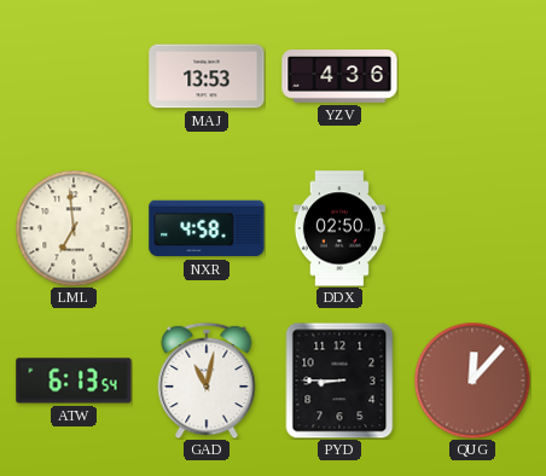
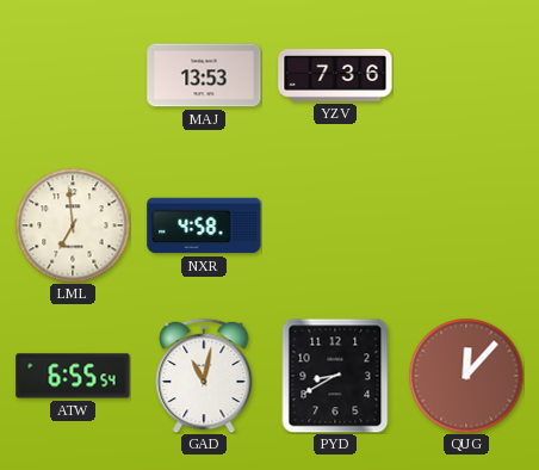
YZV: 4:36 -> 7:36 (335, 76)
DDX: 02:50 -> none (339, 228)
ATW: 6:13 -> 6:55 (73, 376)
PYD: 8:45 -> 8:40 (335, 376)
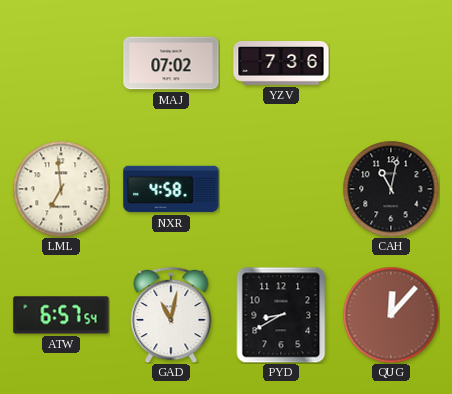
MAJ: 13:53 -> 07:02 (171, 63)
CAH: none -> 11:02 (391, 189)
ATW: 6:55 -> 6:57 (61, 315)
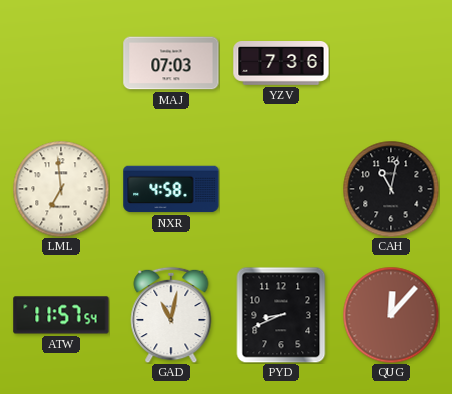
MAJ: 07:02 -> 07:03 (171, 63)
ATW: 6:57 -> 11:57 (61, 315)
PYD: 8:40 -> 8:41 (281, 315)
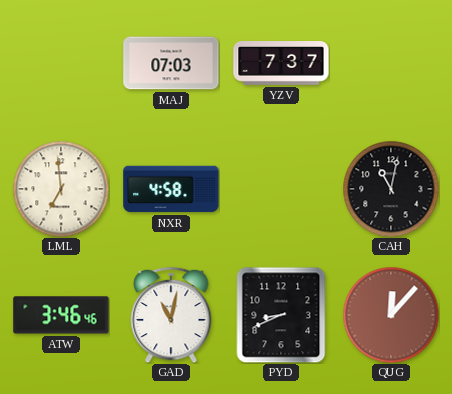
YZV: 7:36 -> 7:37 (281, 64)
ATW: 11:57 -> 3:46 (61, 315)
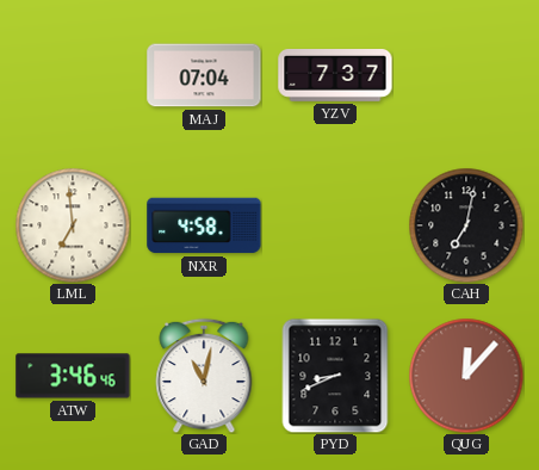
MAJ: 07:03 -> 07:04 (204, 75)
CAH: 11:02 -> 7:02 (466, 225)
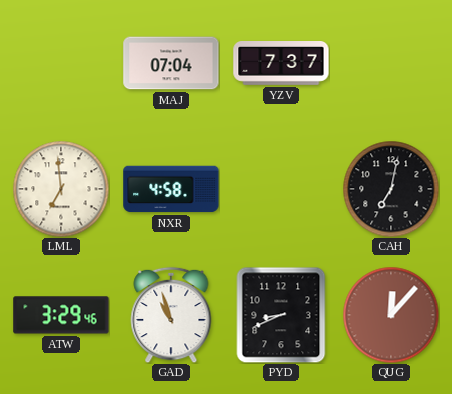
ATW: 3:46 -> 3:29 (61, 315)
GAD: 11:02 -> 10:57 (171, 315)
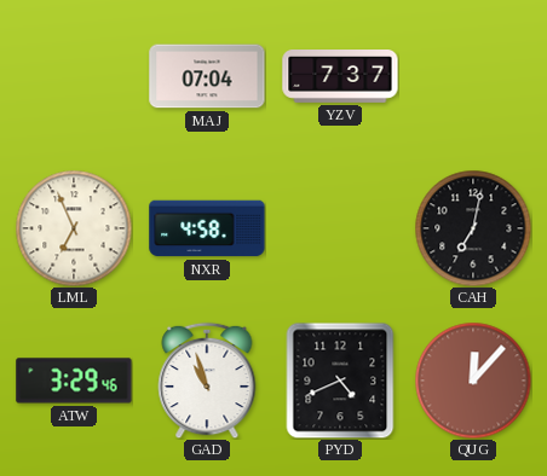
LML: 6:59 -> 6:56 (74, 228)
PYD: 8:41 -> 4:41 (340, 381)
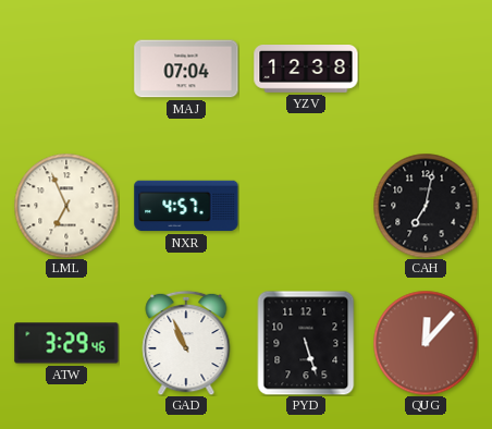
YZV: 7:37 -> 12:38 (306, 70)
NXR: 4:58 -> 4:57 (186, 206)
GAD: 10:57 -> 10:56 (186, 343)
PYD: 4:41 -> 5:27 (306, 343)
